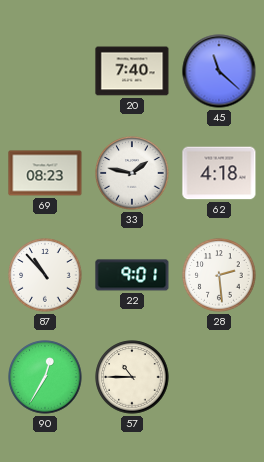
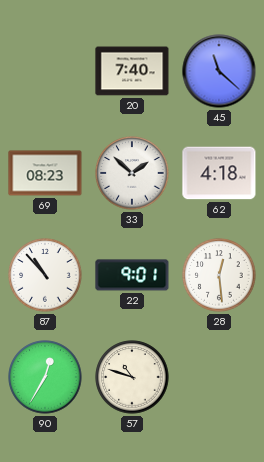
33: 1:47 -> 1:52 (132, 173)
28: 2:29 -> 12:29 (219, 275)
57: 10:45 -> 10:48 (132, 377)
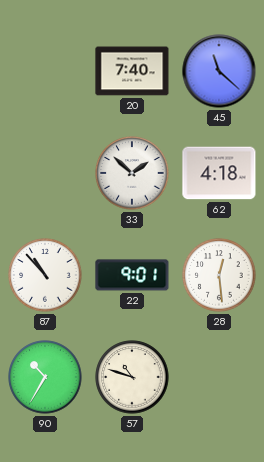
69: 08:23 -> none (45, 173)
90: 12:35 -> 10:35 (45, 377)
